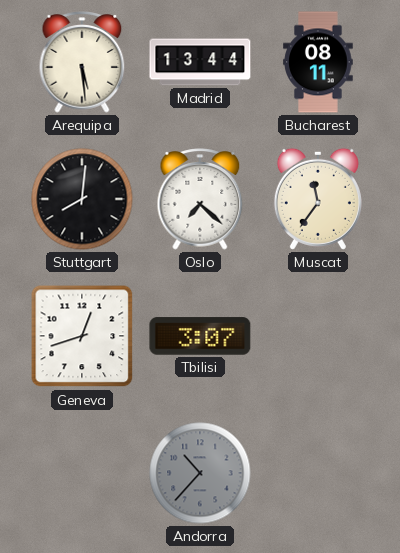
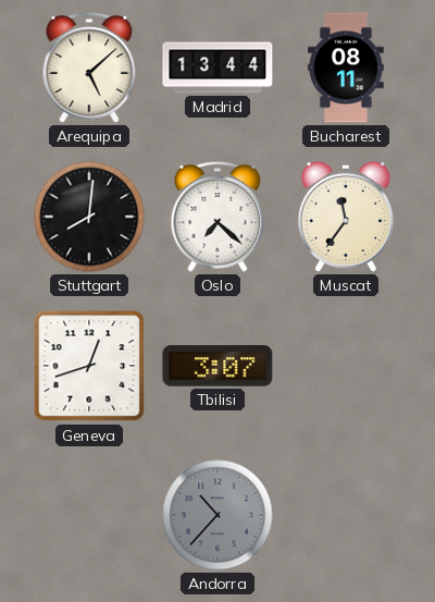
Arequipa: 5:29 -> 5:08 (89, 67)
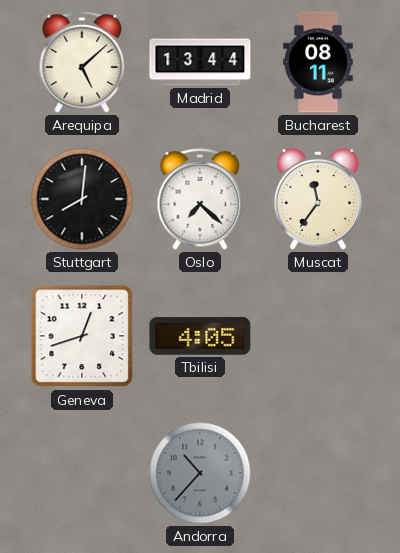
Tbilisi: 3:07 -> 4:05 (200, 336)
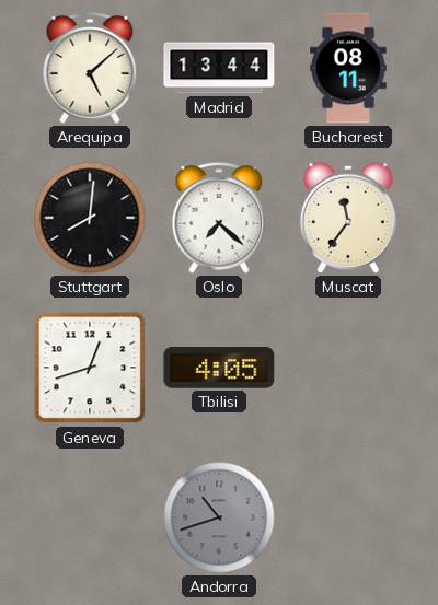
Andorra: 10:37 -> 10:42 (219, 517)
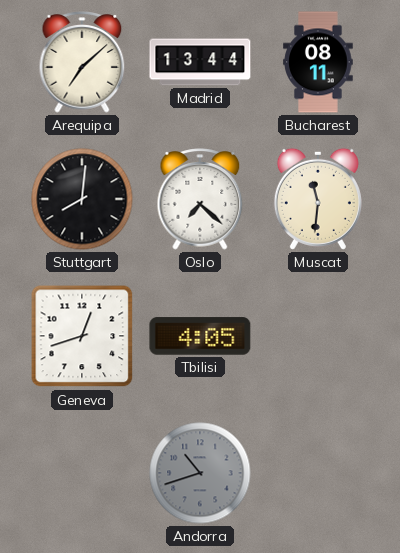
Arequipa: 5:08 -> 7:08 (82, 62)
Muscat: 11:36 -> 11:31 (318, 199)
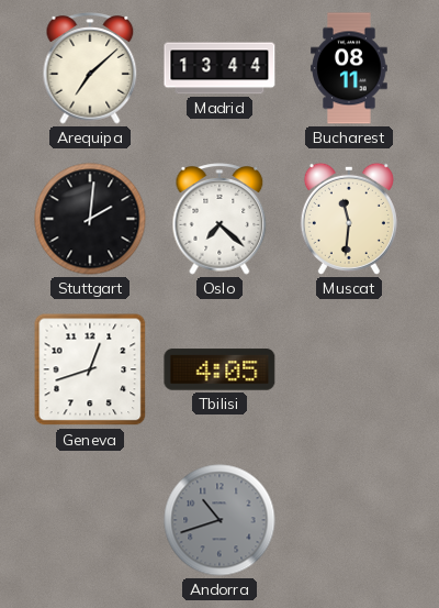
Stuttgart: 8:01 -> 2:01 (90, 219)
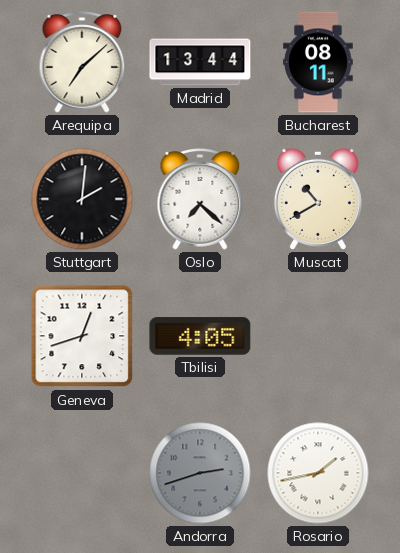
Muscat: 11:31 -> 10:40 (318, 199)
Andorra: 10:42 -> 2:42 (200, 473)
Rosario: none -> 1:43 (318, 473)
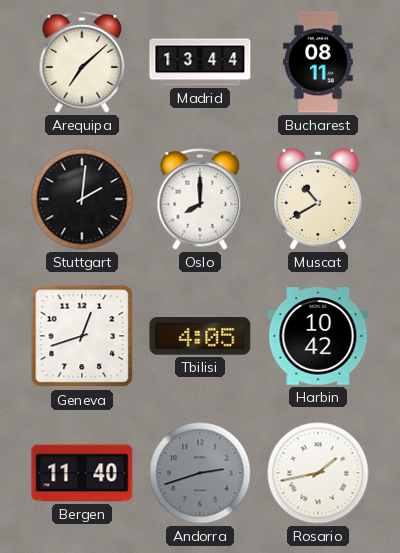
Oslo: 7:22 -> 8:00 (200, 199)
Harbin: none -> 10:42 (318, 336)
Bergen: none -> 11:40 (82, 473)
